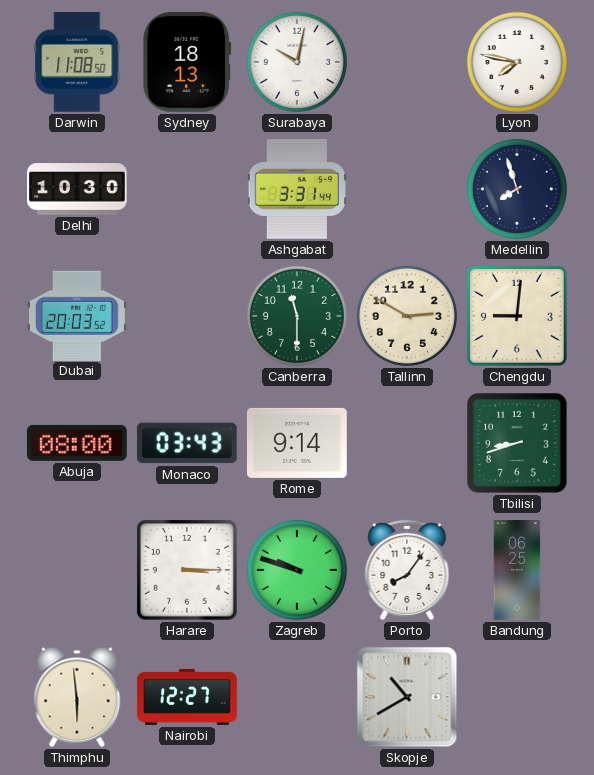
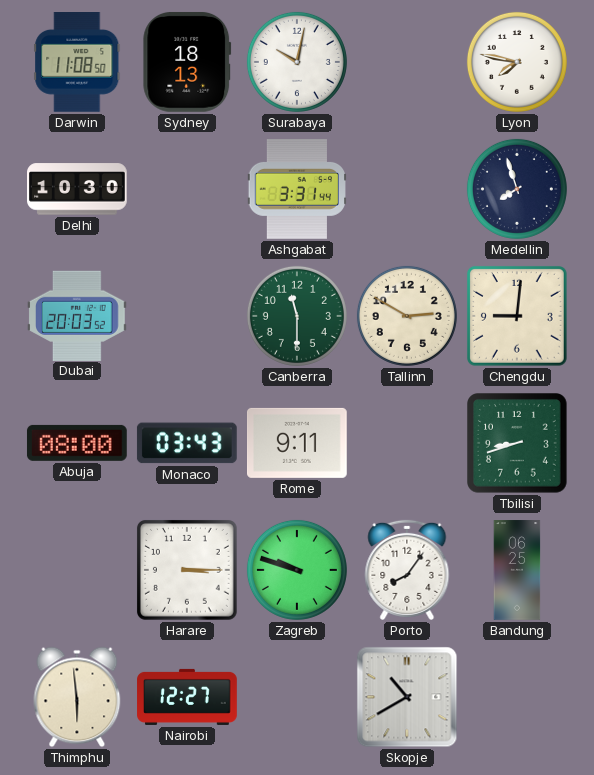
Rome: 9:14 -> 9:11 (298, 443)
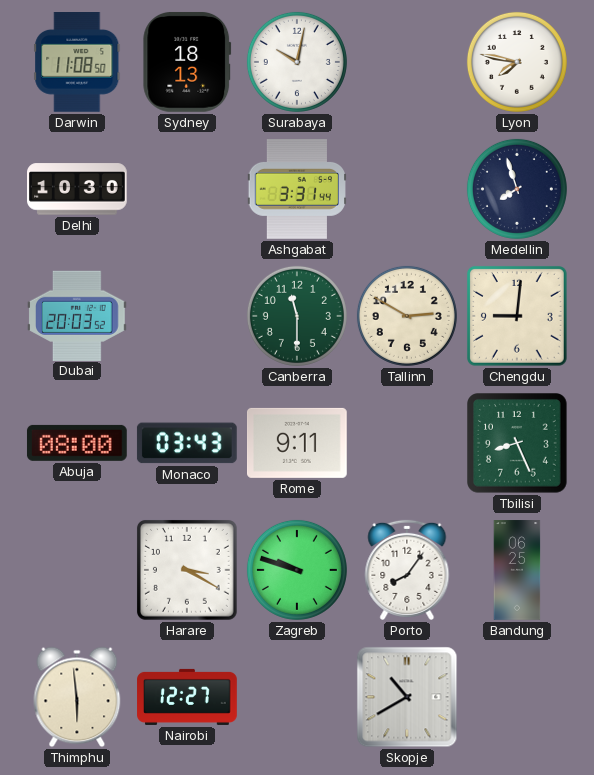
Tbilisi: 8:42 -> 8:26 (518, 444)
Harare: 3:15 -> 3:20 (187, 570)
